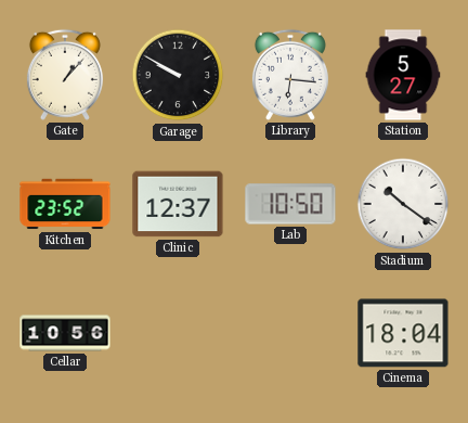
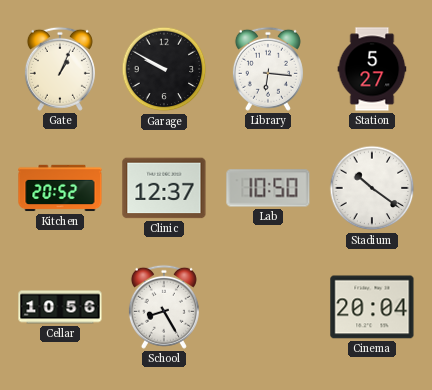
Gate: 1:07 -> 1:04 (60, 69)
Kitchen: 23:52 -> 20:52 (60, 188)
School: none -> 8:25 (164, 307)
Cinema: 18:04 -> 20:04 (372, 307)
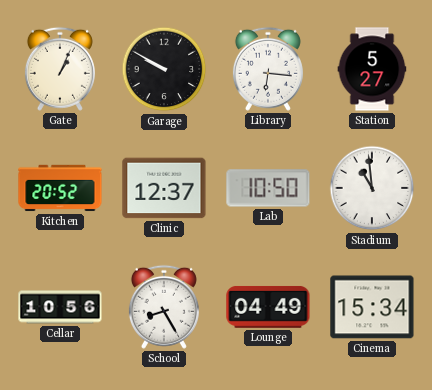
Stadium: 10:21 -> 10:59 (372, 188)
Lounge: none -> 04:49 (268, 307)
Cinema: 20:04 -> 15:34 (372, 307)
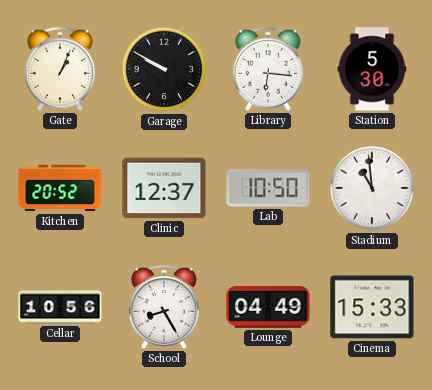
Station: 5:27 -> 5:30 (372, 69)
Cinema: 15:34 -> 15:33 (372, 307)
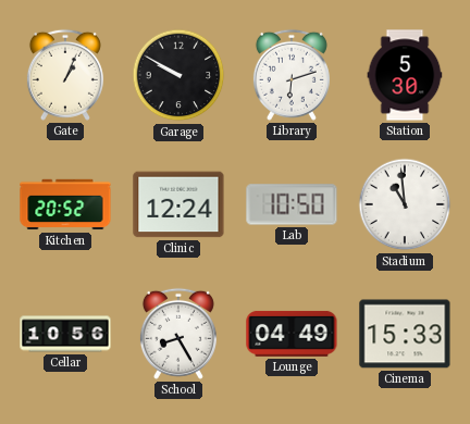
Library: 6:16 -> 6:12 (292, 75)
Clinic: 12:37 -> 12:24 (178, 204)
